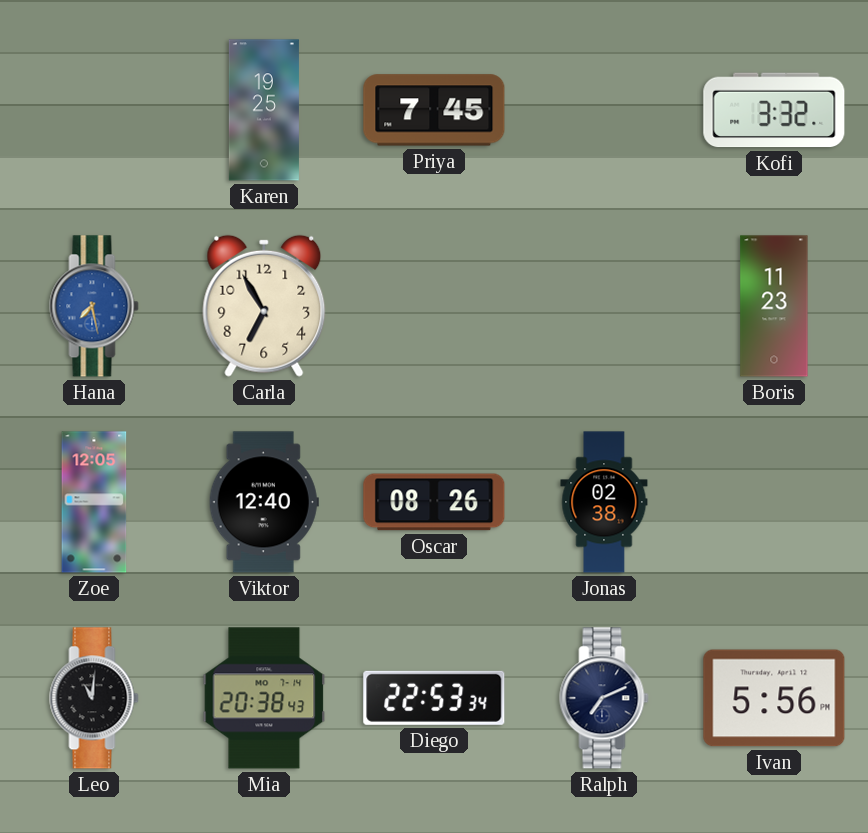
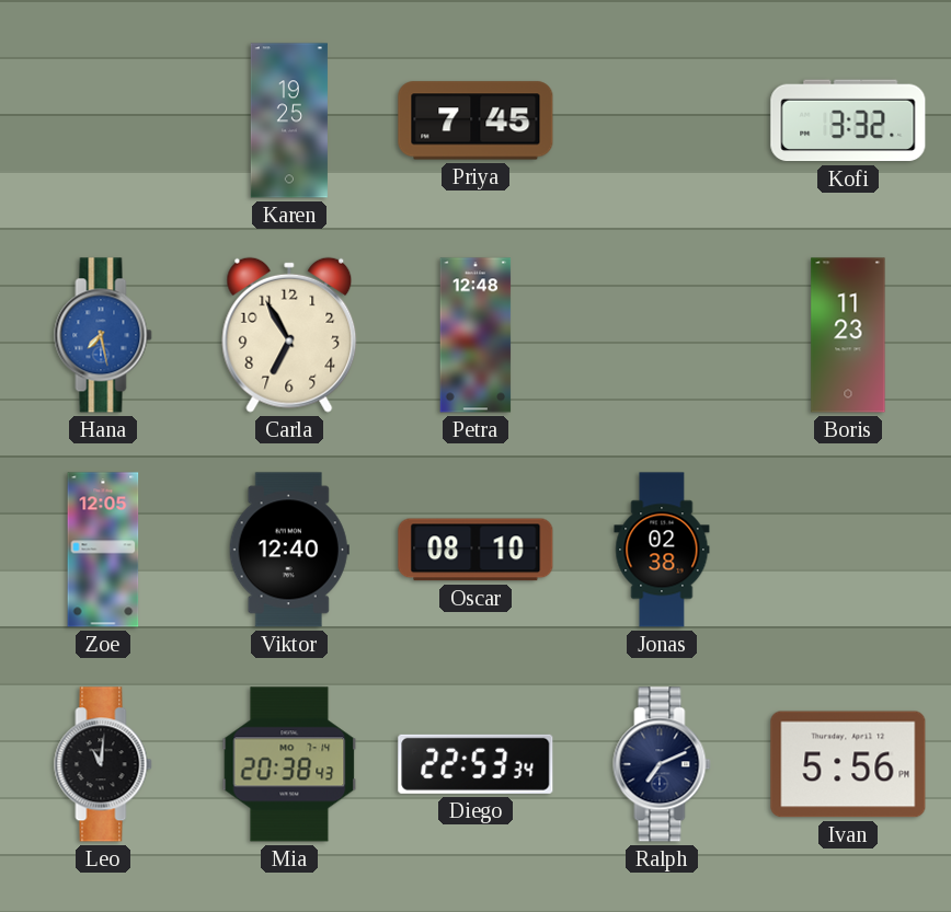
Petra: none -> 12:48 (475, 335)
Oscar: 08:26 -> 08:10 (475, 550)
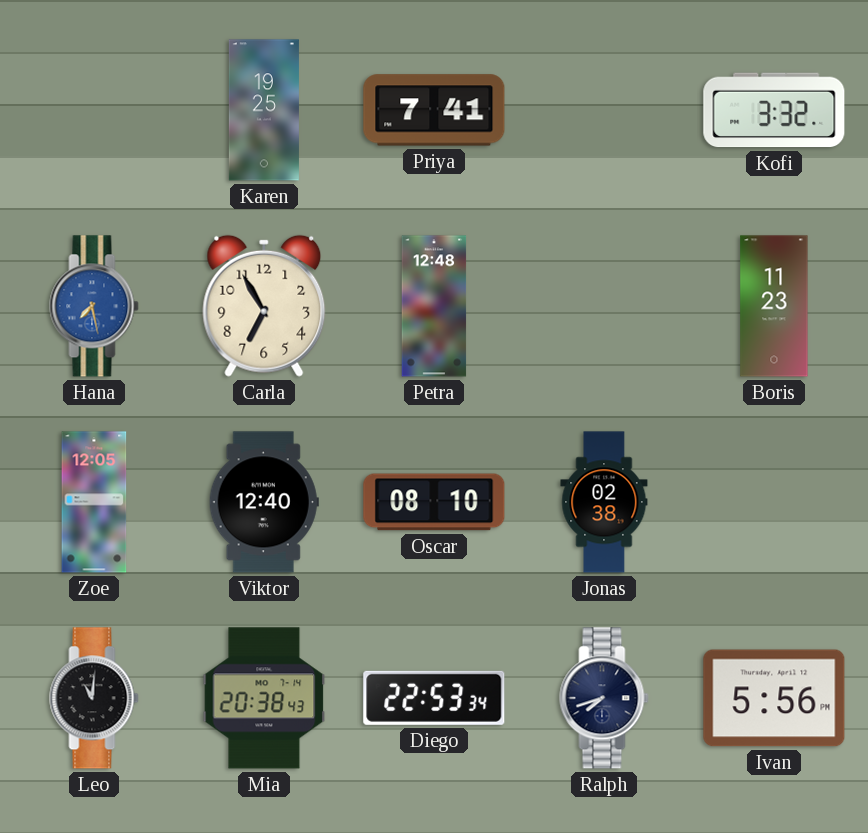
Priya: 7:45 -> 7:41 (434, 110)
Ralph: 7:11 -> 7:42 (604, 698)
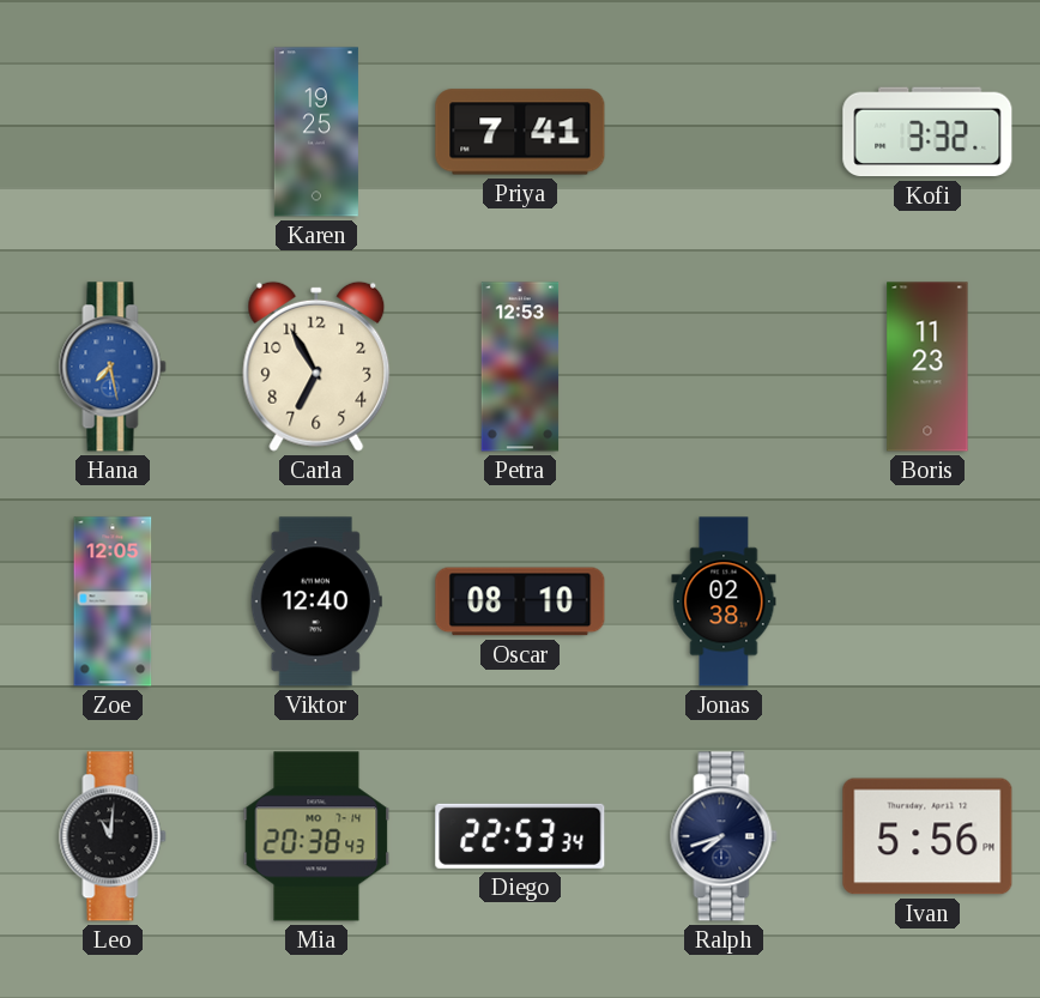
Petra: 12:48 -> 12:53 (520, 367)
